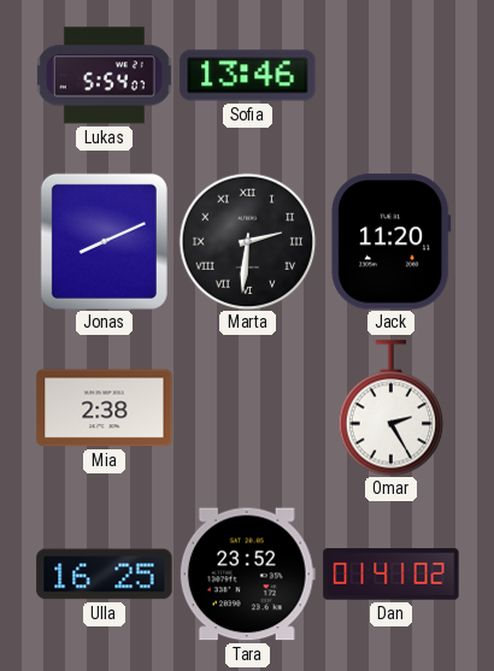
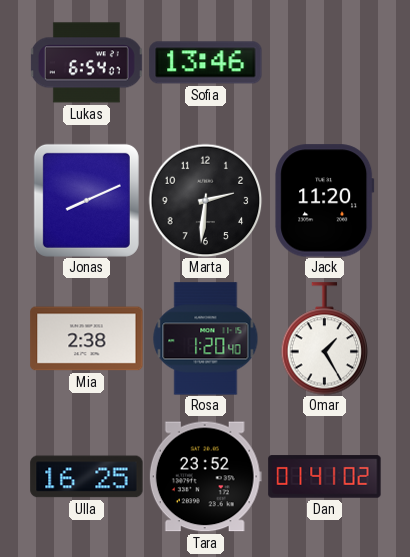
Lukas: 5:54 -> 6:54 (86, 63)
Marta numerals: Roman -> Arabic (205, 200)
Rosa: none -> 1:20 (206, 339)
Omar: 2:25 -> 1:25 (325, 339)
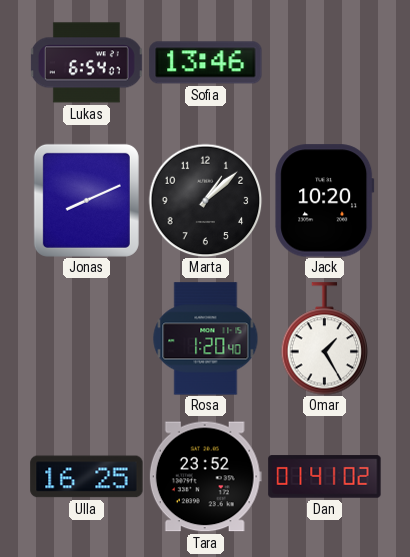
Marta: 2:31 -> 1:08 (205, 200)
Jack: 11:20 -> 10:20 (325, 201)
Mia: 2:38 -> none (87, 339)
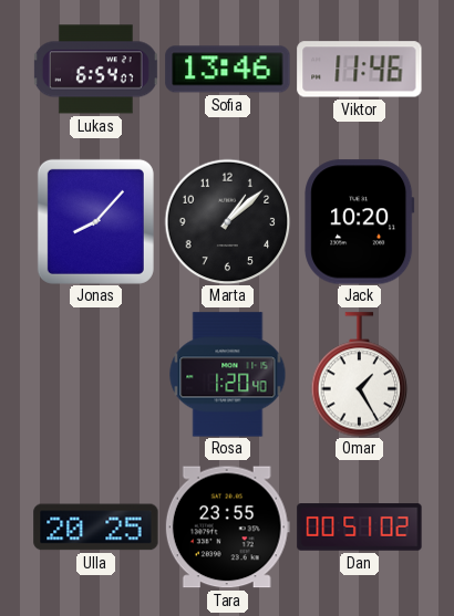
Viktor: none -> 11:46 (360, 70)
Jonas: 8:11 -> 8:07 (95, 221)
Ulla: 16:25 -> 20:25 (96, 528)
Tara: 23:52 -> 23:55 (227, 528)
Dan: 01:41 -> 00:51 (360, 528)
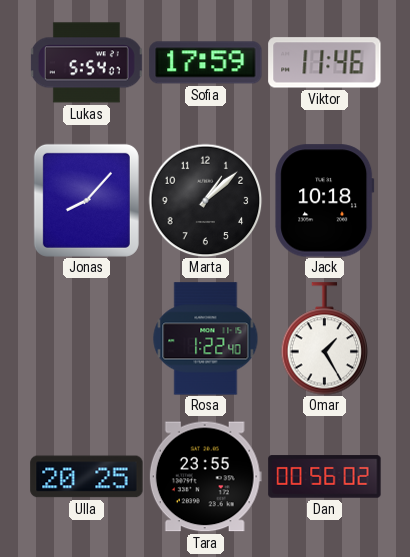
Lukas: 6:54 -> 5:54 (86, 63)
Sofia: 13:46 -> 17:59 (206, 63)
Jack: 10:20 -> 10:18 (325, 201)
Rosa: 1:20 -> 1:22 (206, 339)
Dan: 00:51 -> 00:56 (325, 477)
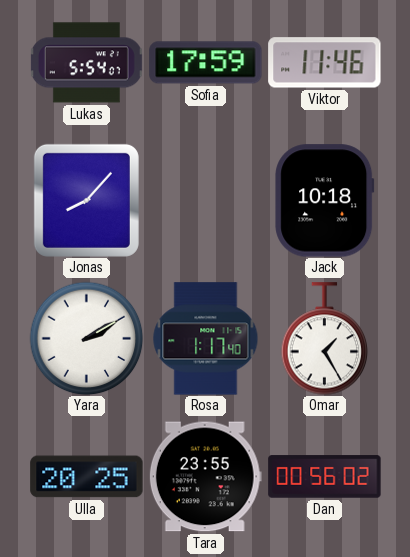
Marta: 1:08 -> none (205, 200)
Yara: none -> 2:10 (86, 338)
Rosa: 1:22 -> 1:17 (206, 339)
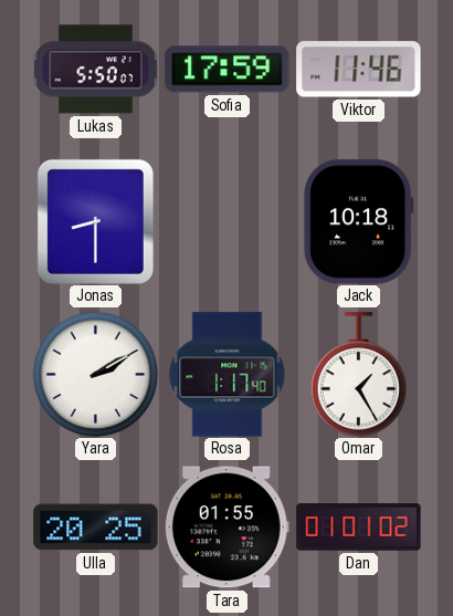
Lukas: 5:54 -> 5:50 (95, 70)
Jonas: 8:07 -> 8:30 (95, 221)
Tara: 23:55 -> 01:55 (227, 528)
Dan: 00:56 -> 01:01 (359, 528)
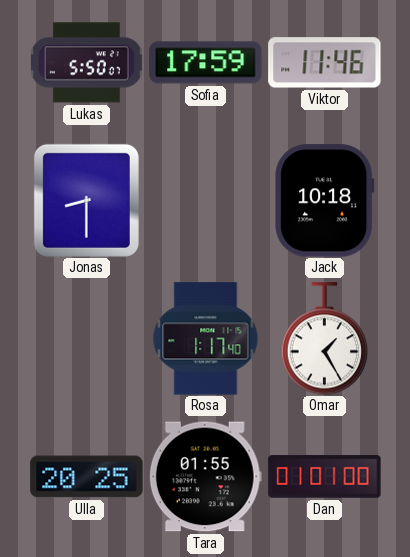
Yara: 2:10 -> none (95, 374)
Dan: 01:01:02 -> 01:01:00 (325, 477)
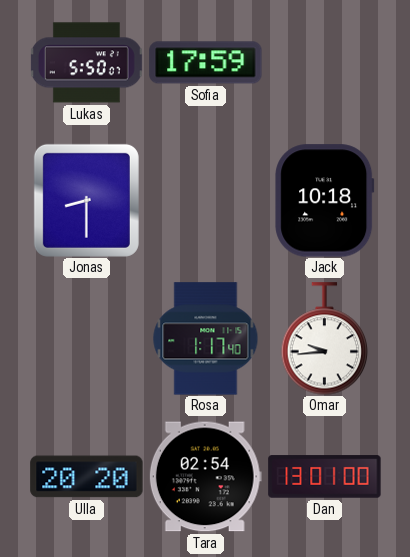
Viktor: 11:46 -> none (325, 63)
Omar: 1:25 -> 9:44 (325, 339)
Ulla: 20:25 -> 20:20 (87, 477)
Tara: 01:55 -> 02:54 (205, 477)
Dan: 01:01 -> 13:01 (325, 477)
